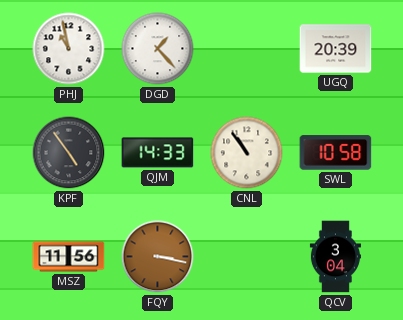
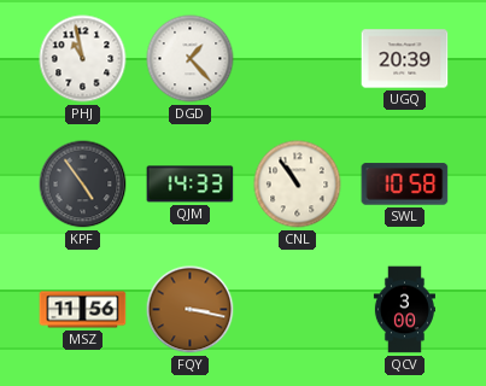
QCV: 3:04 -> 3:00 (404, 310)
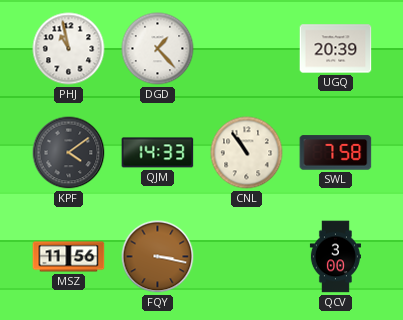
KPF: 4:54 -> 4:09 (69, 153)
SWL: 10:58 -> 7:58 (336, 153)
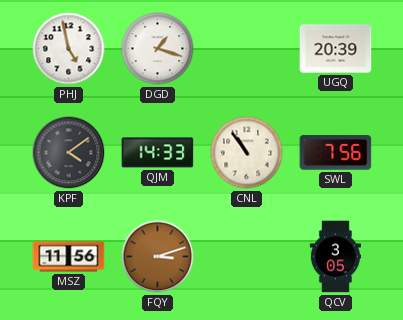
PHJ: 10:58 -> 4:58 (69, 49)
DGD: 1:23 -> 1:18 (158, 49)
SWL: 7:58 -> 7:56 (336, 153)
FQY: 3:17 -> 3:12 (158, 257)
QCV: 3:00 -> 3:05 (335, 257)
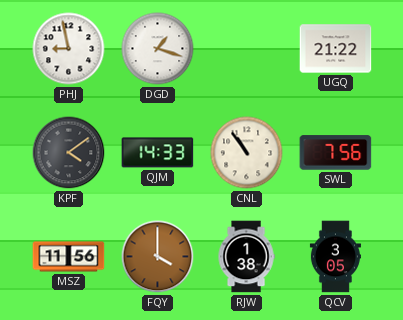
PHJ: 4:58 -> 8:58 (69, 49)
UGQ: 20:39 -> 21:22 (336, 49)
FQY: 3:12 -> 4:00 (158, 257)
RJW: none -> 1:38 (246, 257)
